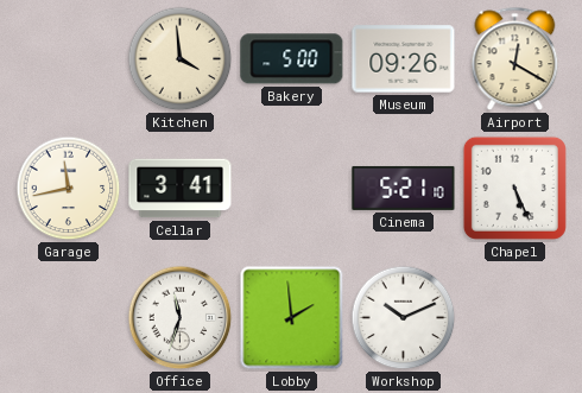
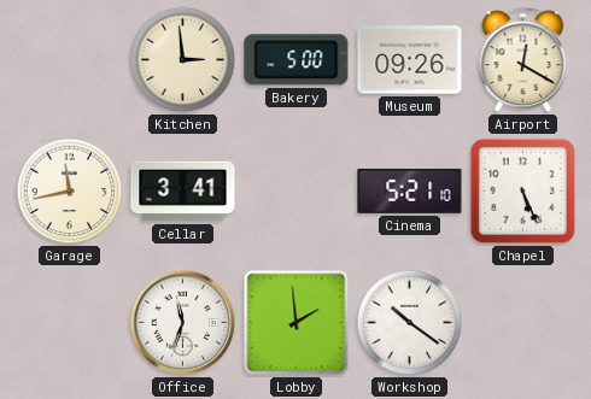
Kitchen: 3:59 -> 2:59 (183, 60)
Workshop: 10:11 -> 10:21 (410, 323)
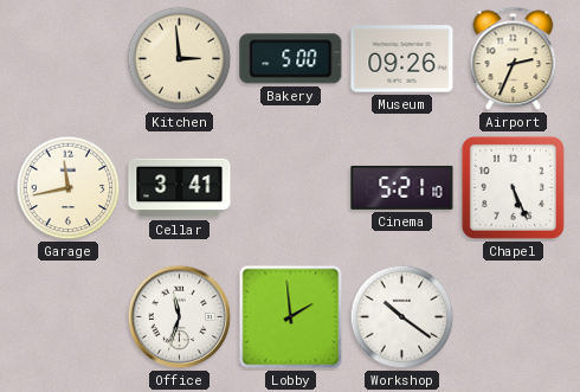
Airport: 12:20 -> 2:34 (514, 59)
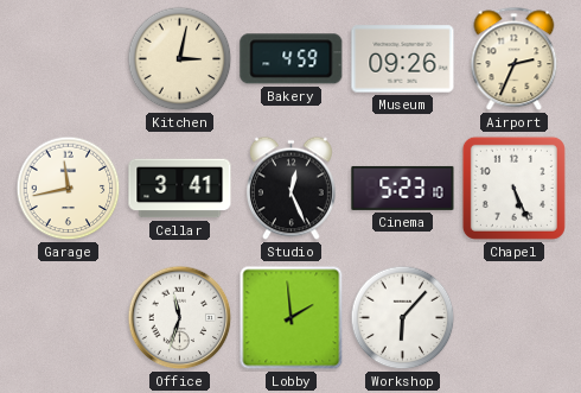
Kitchen: 2:59 -> 3:02 (180, 59)
Bakery: 5:00 -> 4:59 (292, 59)
Studio: none -> 12:26 (290, 189)
Cinema: 5:21 -> 5:23 (403, 188)
Workshop: 10:21 -> 6:07 (403, 318)
